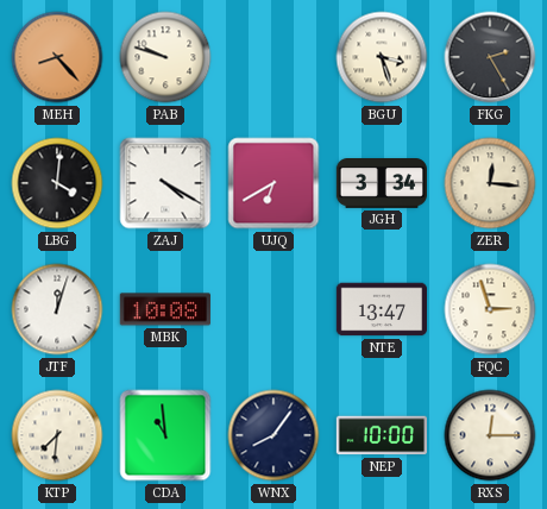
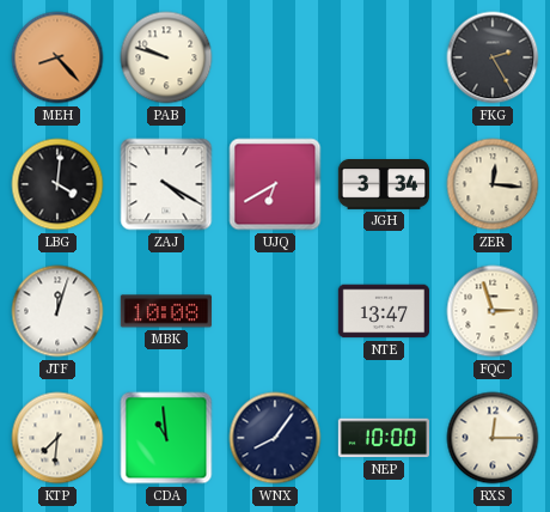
BGU: 3:27 -> none (382, 57)
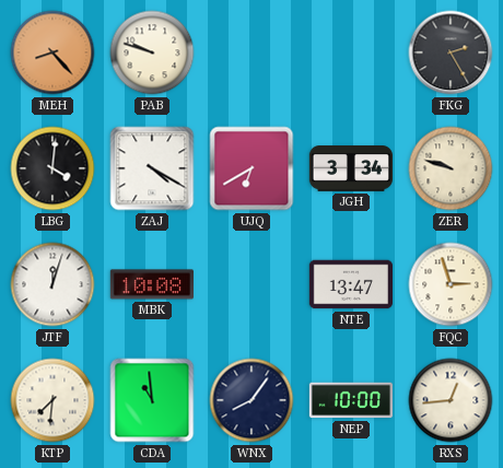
ZER: 12:16 -> 9:48 (451, 168)
RXS: 12:15 -> 12:44 (451, 400)
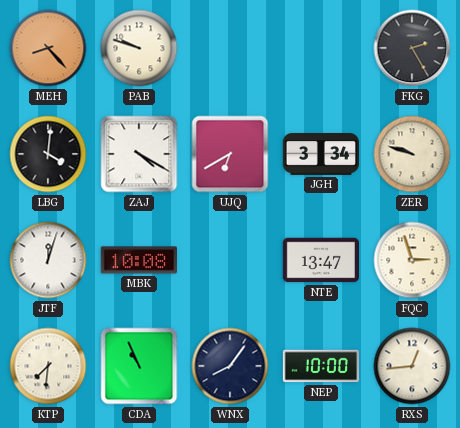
CDA: 10:59 -> 10:56 (139, 366)
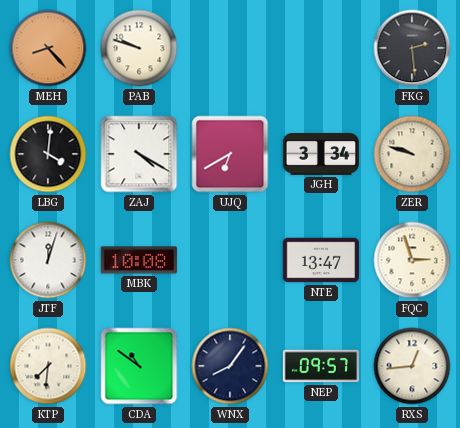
FKG: 2:25 -> 2:29 (412, 48)
CDA: 10:56 -> 10:51 (139, 366)
NEP: 10:00 -> 09:57 (320, 366)
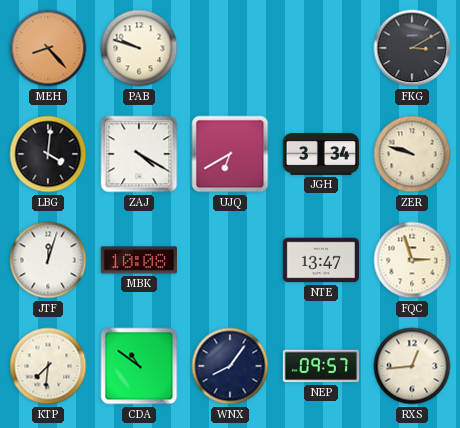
FKG: 2:29 -> 3:10 (412, 48)
